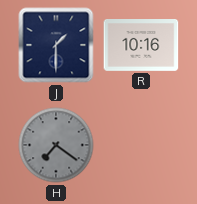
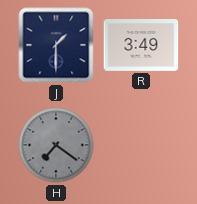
R: 10:16 -> 3:49 (141, 46)
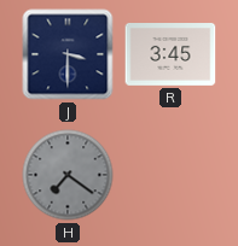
J: 1:30 -> 3:30 (68, 54)
R: 3:49 -> 3:45 (170, 55)
